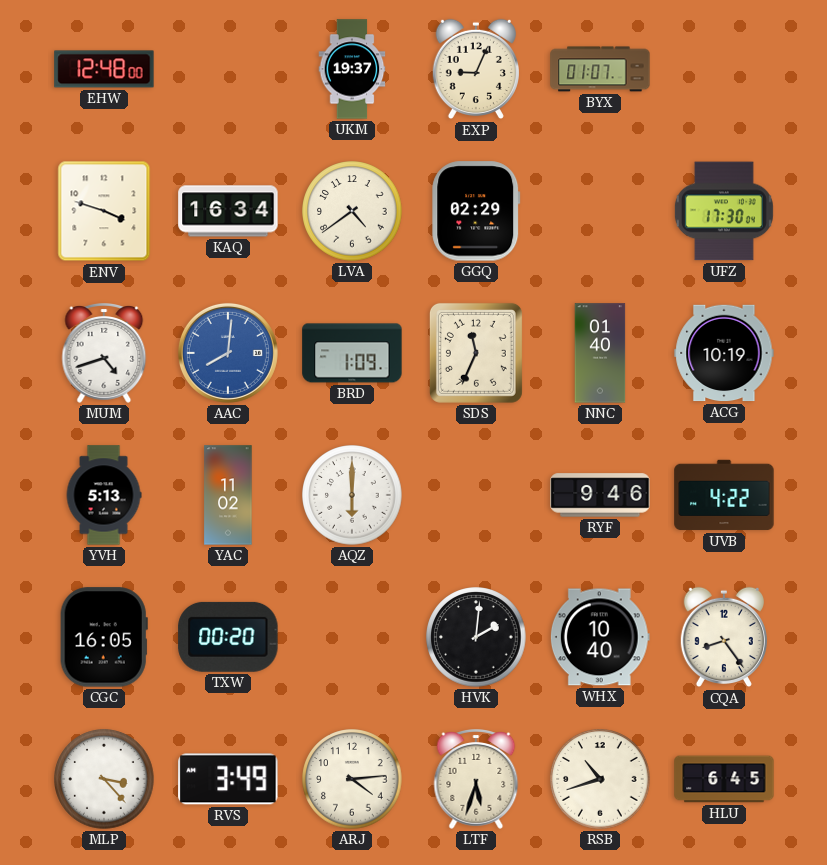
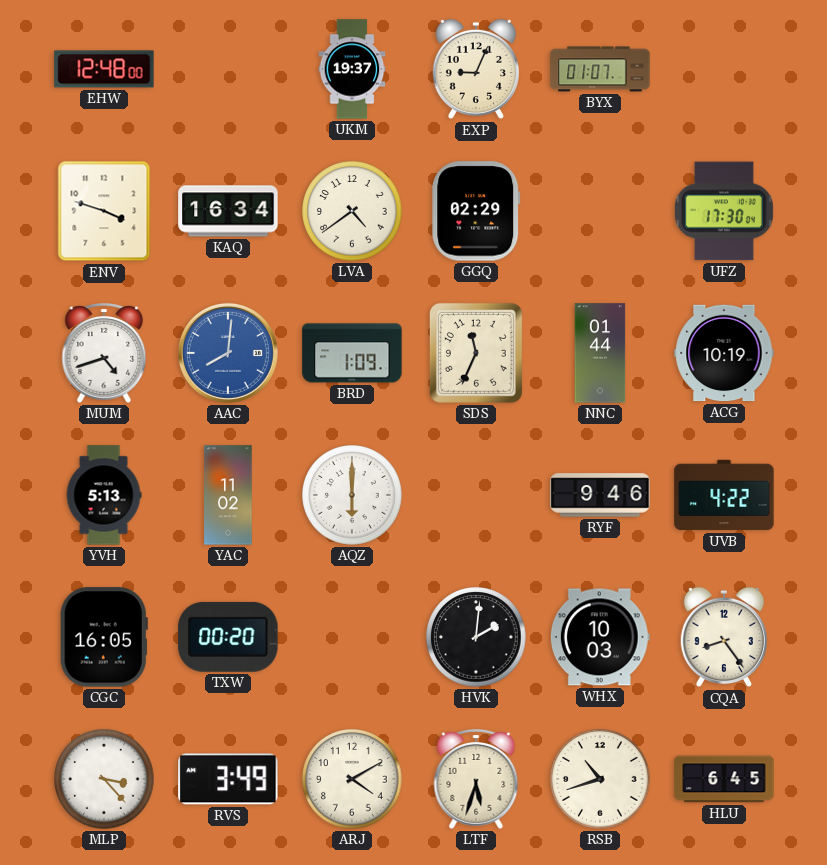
NNC: 01:40 -> 01:44 (600, 353)
WHX: 10:40 -> 10:03 (600, 637)
ARJ: 4:14 -> 4:10 (352, 779)
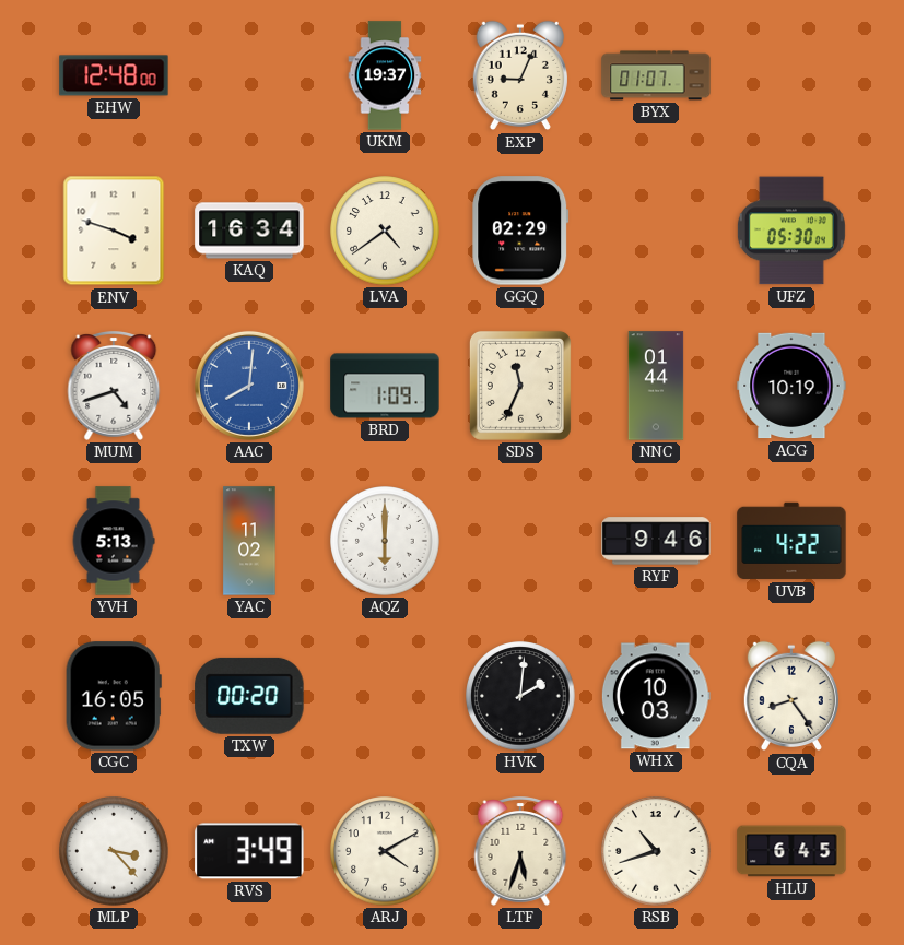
UFZ: 17:30 -> 05:30 (791, 231)
